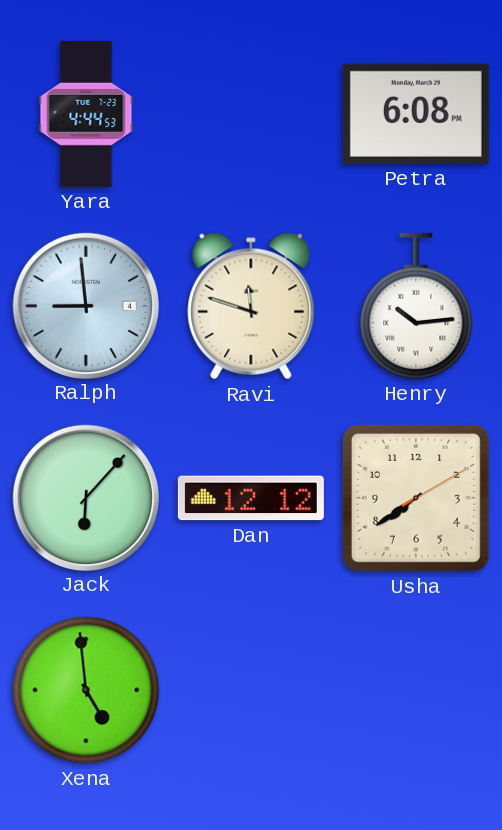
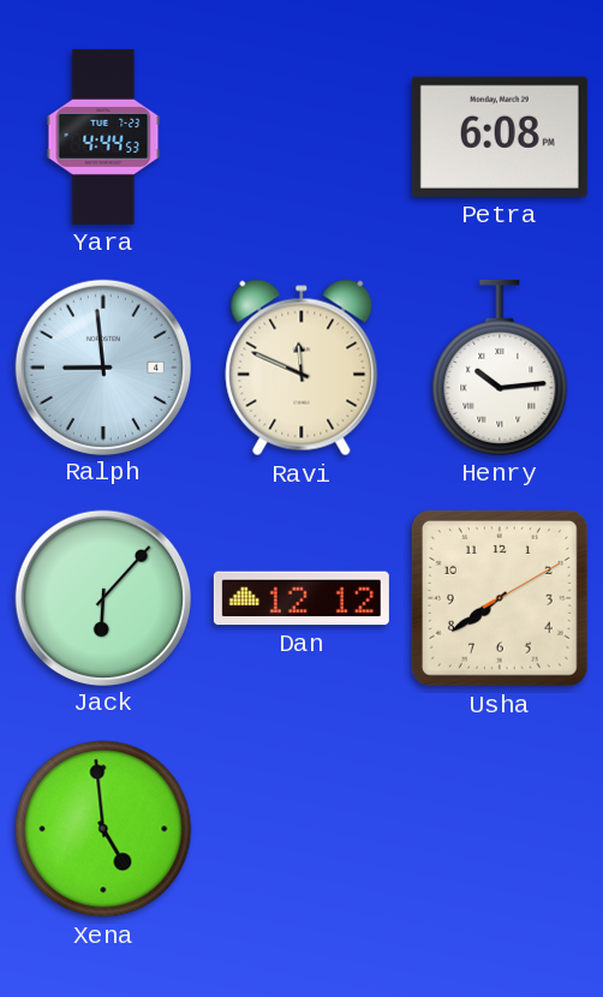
Ravi: 11:48 -> 11:49 (301, 368)
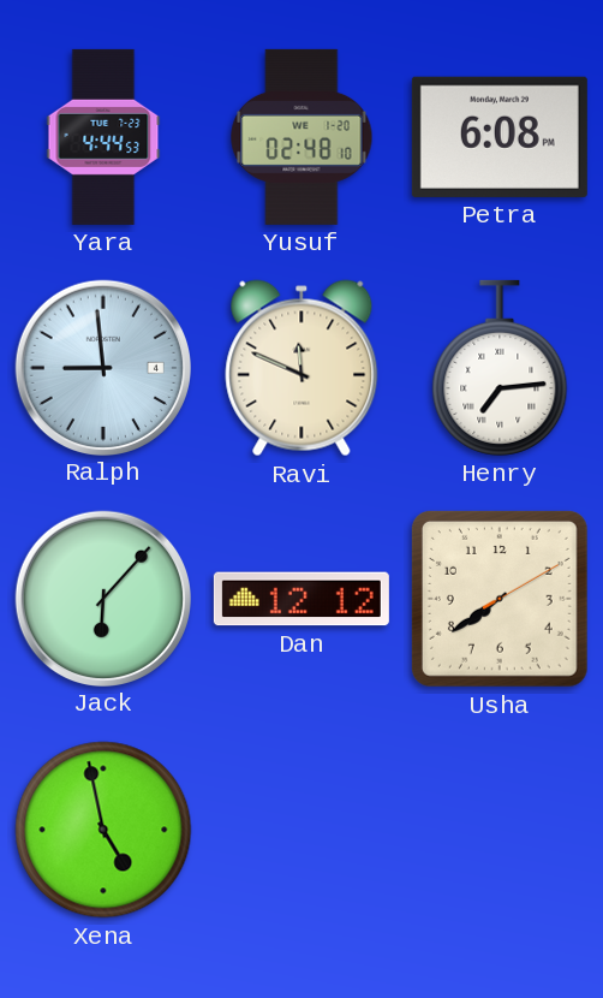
Yusuf: none -> 02:48 (301, 137)
Henry: 10:14 -> 7:14 (500, 368)
Xena: 4:59 -> 4:58 (103, 830)
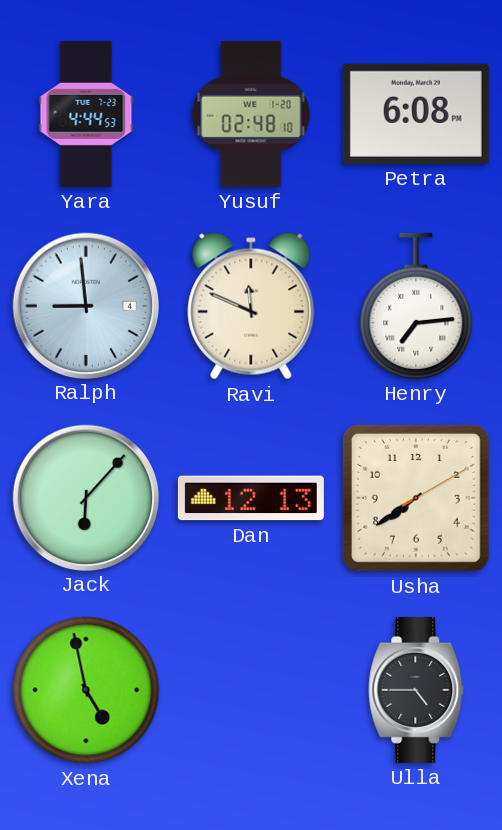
Dan: 12:12 -> 12:13 (251, 498)
Ulla: none -> 4:45 (416, 690)
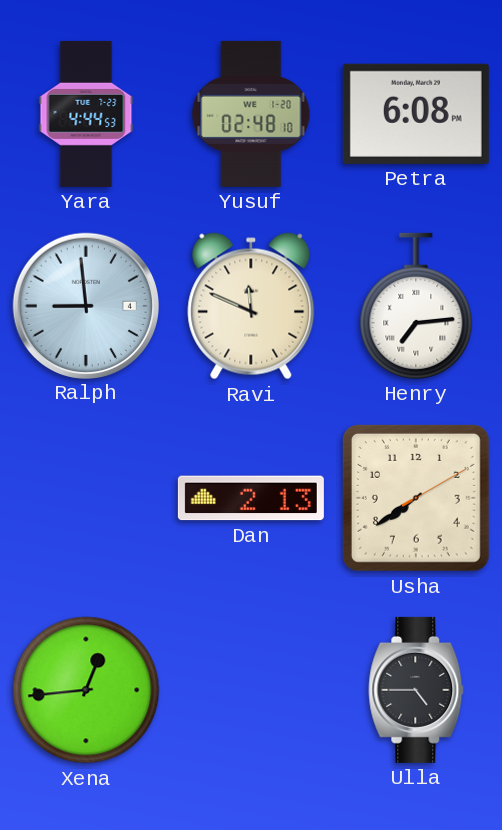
Jack: 6:07 -> none (85, 497)
Dan: 12:13 -> 2:13 (251, 498)
Xena: 4:58 -> 12:44 (86, 690)
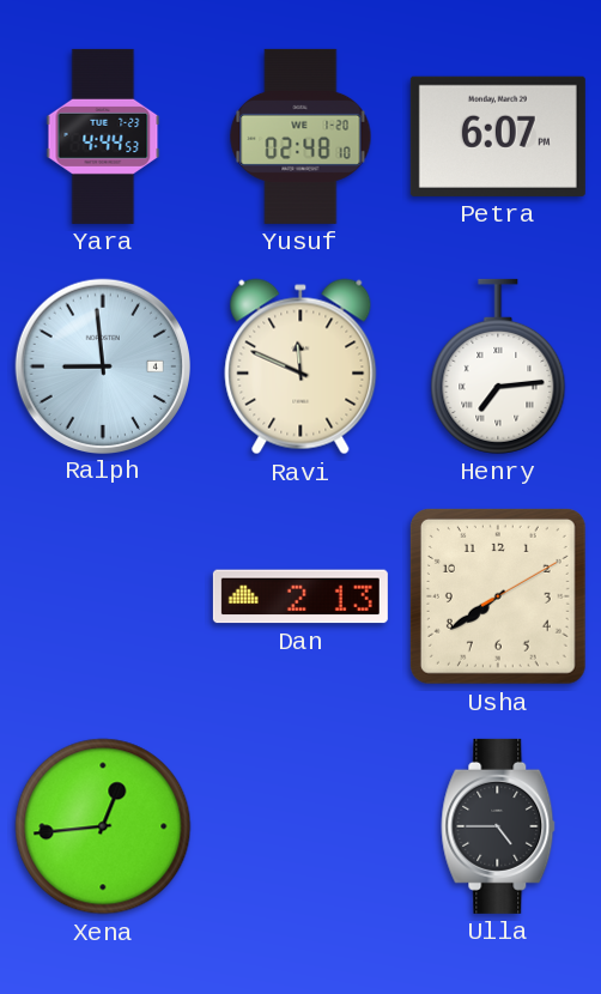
Petra: 6:08 -> 6:07 (498, 137)
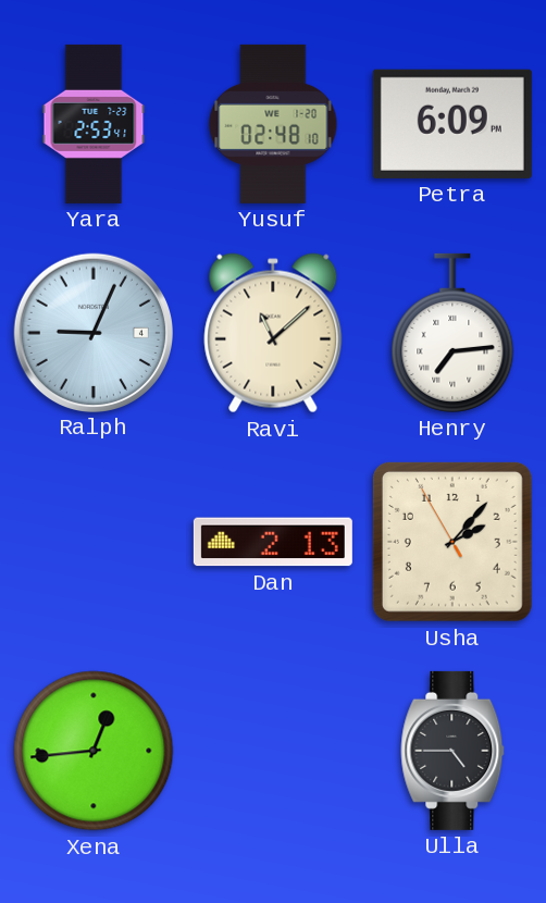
Yara: 4:44 -> 2:53 (94, 124)
Petra: 6:07 -> 6:09 (452, 124)
Ralph: 8:59 -> 9:04 (92, 332)
Ravi: 11:49 -> 11:08 (273, 333)
Usha: 7:39 -> 2:06 (452, 542)
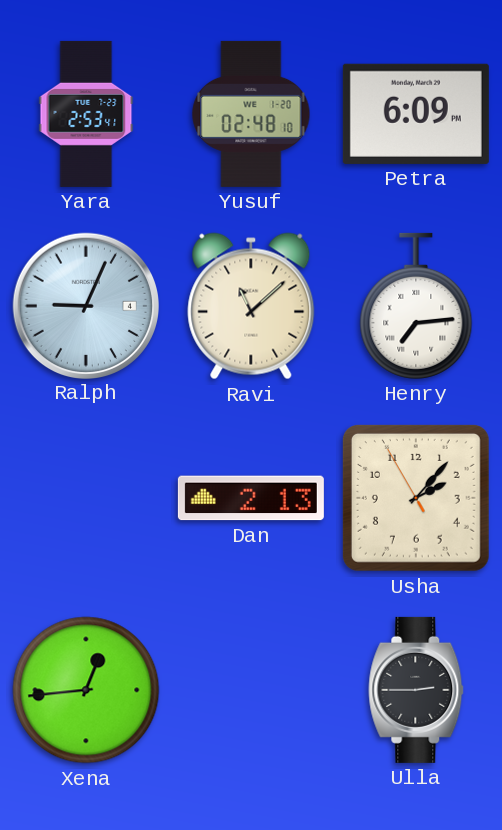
Ulla: 4:45 -> 2:45 (416, 690)
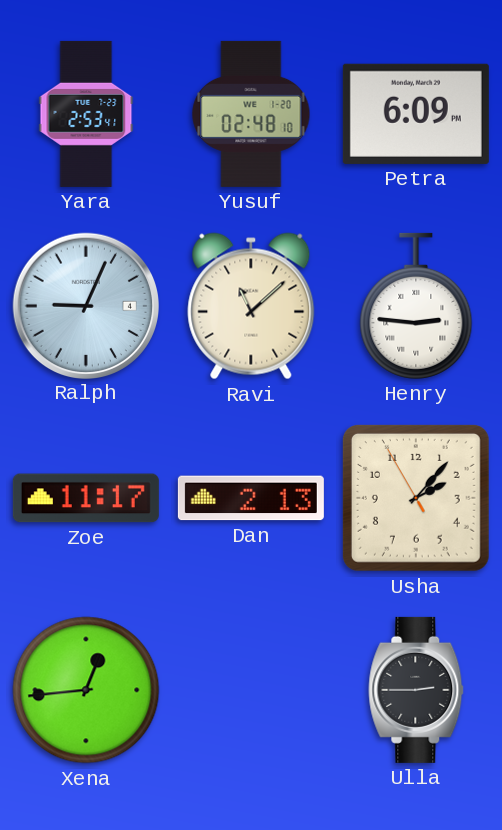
Henry: 7:14 -> 2:46 (416, 306)
Zoe: none -> 11:17 (86, 498)
